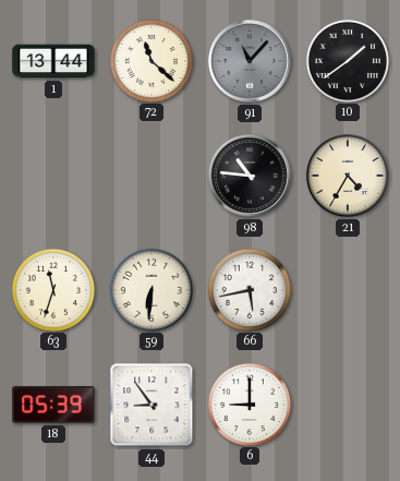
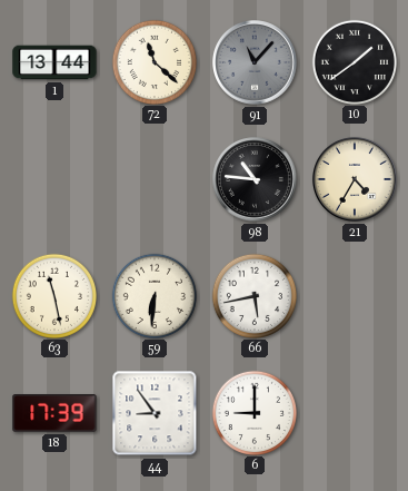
63: 11:33 -> 11:28 (53, 295)
18: 05:39 -> 17:39 (54, 413)
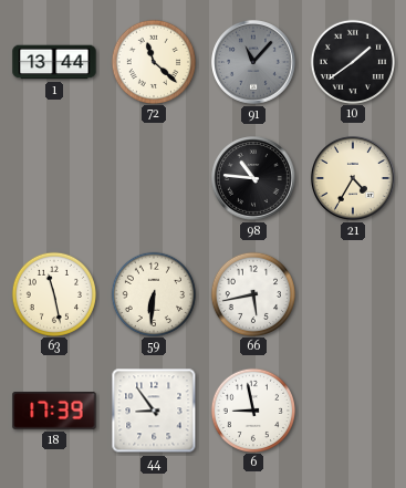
6: 9:00 -> 8:58 (252, 409)
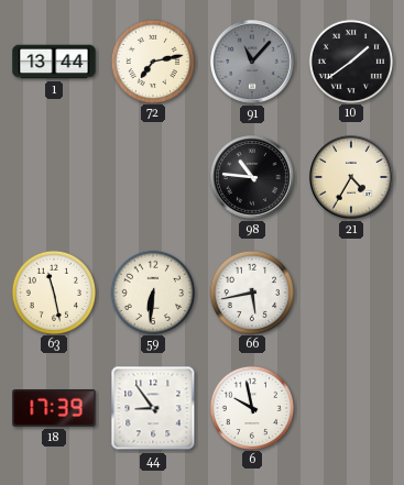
72: 11:22 -> 7:13 (152, 60)
6: 8:58 -> 9:58 (251, 407)
